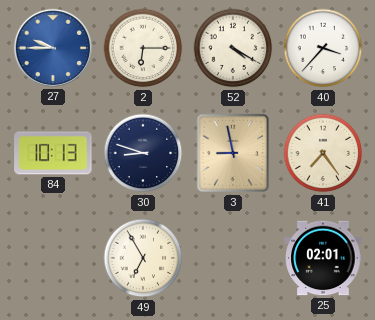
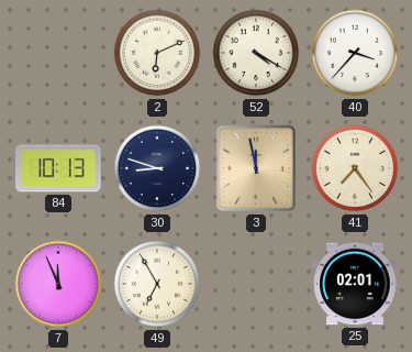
27: 9:45 -> none (53, 48)
2: 6:15 -> 6:11 (157, 53)
3: 8:58 -> 11:58 (256, 168)
7: none -> 11:56 (58, 284)
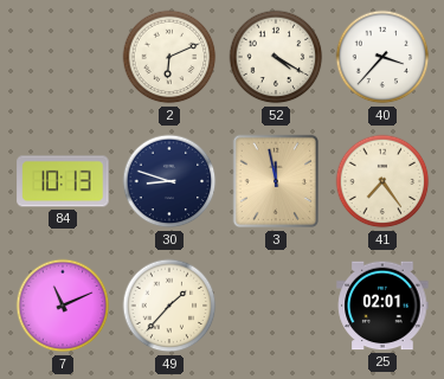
7: 11:56 -> 11:11 (63, 306)
49: 6:55 -> 1:37 (169, 306)
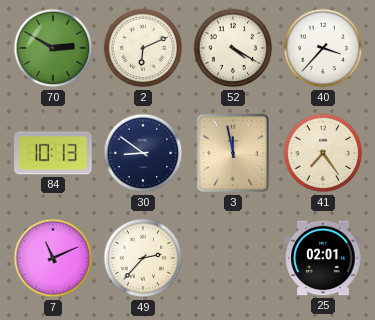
70: none -> 2:50 (53, 48)
30: 8:48 -> 8:51 (143, 153)
49: 1:37 -> 2:37 (143, 258)
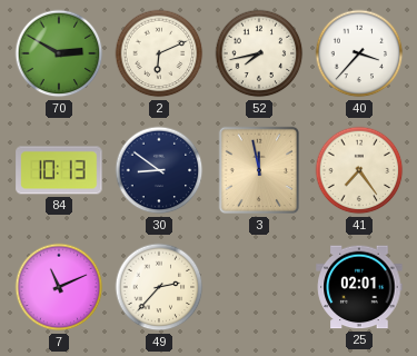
52: 4:20 -> 7:43 (259, 53)
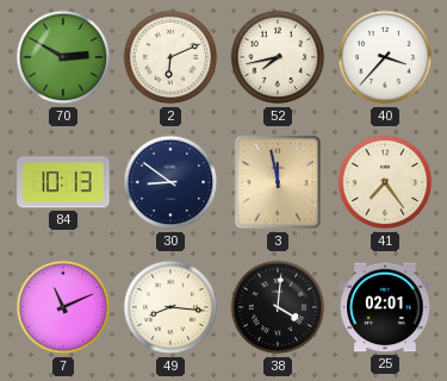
49: 2:37 -> 8:16 (170, 307)
38: none -> 4:01 (278, 307)
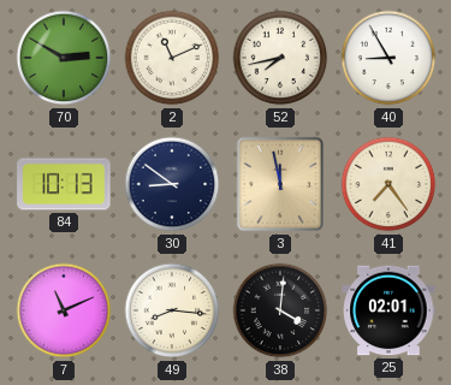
2: 6:11 -> 11:11 (172, 58)
40: 3:37 -> 8:55 (388, 58)
